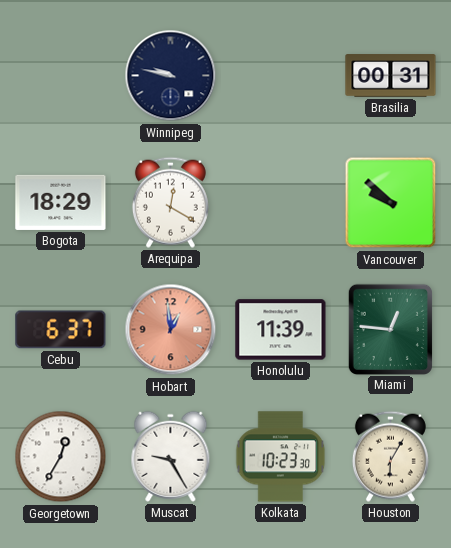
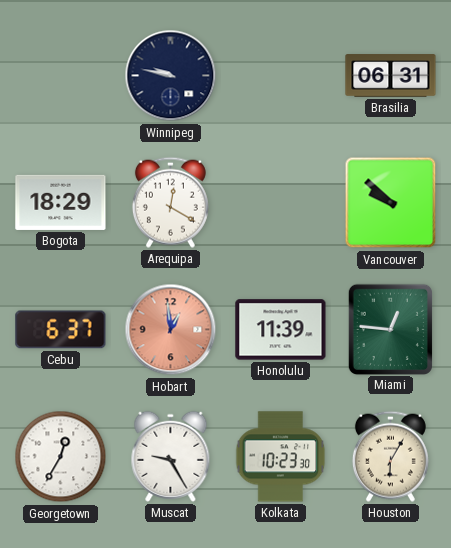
Brasilia: 00:31 -> 06:31 (391, 76)
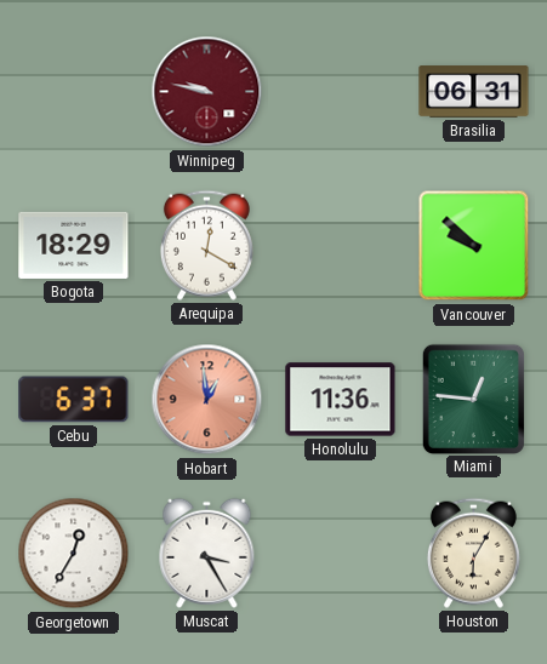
Winnipeg dial: navy -> burgundy (207, 92)
Honolulu: 11:39 -> 11:36 (341, 400)
Muscat: 9:25 -> 3:25 (207, 553)
Kolkata: 10:23 -> none (281, 457)
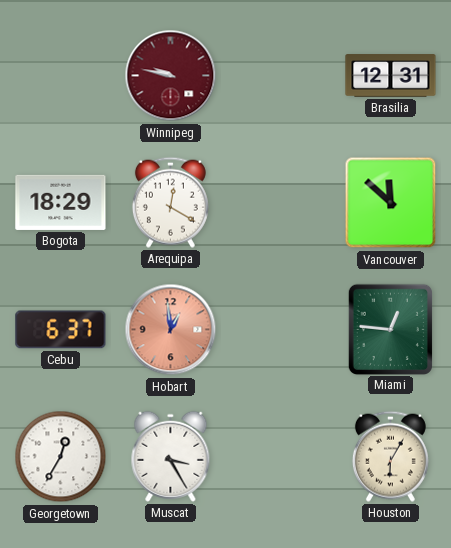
Brasilia: 06:31 -> 12:31 (391, 76)
Vancouver: 9:52 -> 11:52 (391, 203)
Honolulu: 11:36 -> none (341, 400)
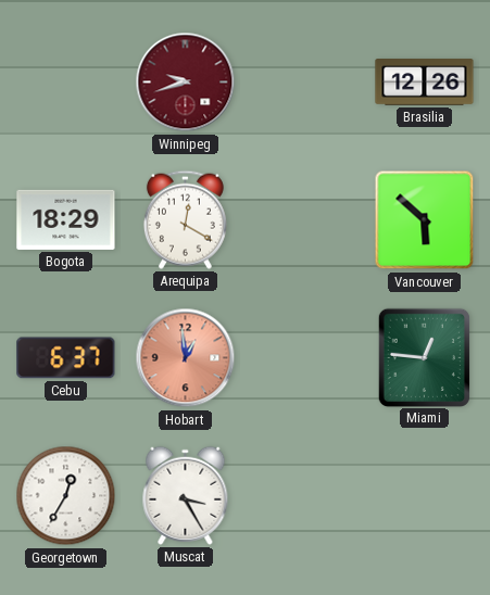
Winnipeg: 9:47 -> 9:42 (186, 83)
Brasilia: 12:31 -> 12:26 (425, 83)
Vancouver: 11:52 -> 5:52 (425, 220)
Houston: 6:05 -> none (390, 456)
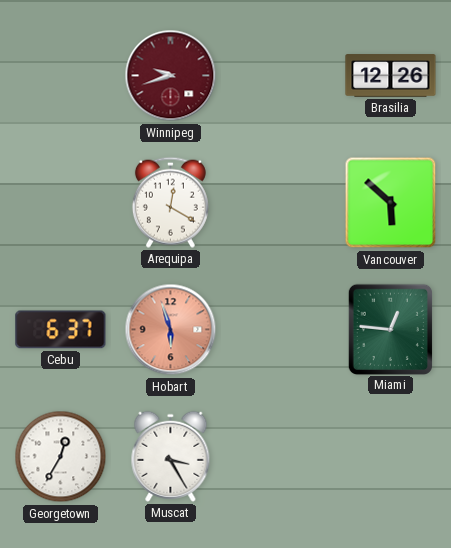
Bogota: 18:29 -> none (66, 219)
Hobart: 12:59 -> 5:57 (171, 330)
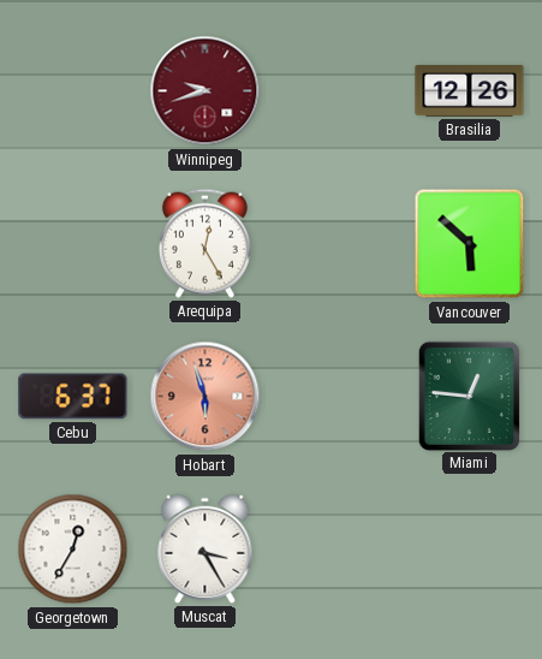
Arequipa: 12:20 -> 12:25 (204, 243)
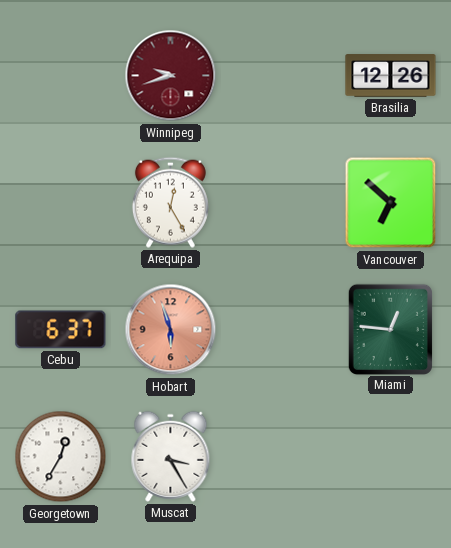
Vancouver: 5:52 -> 6:52 (391, 203)
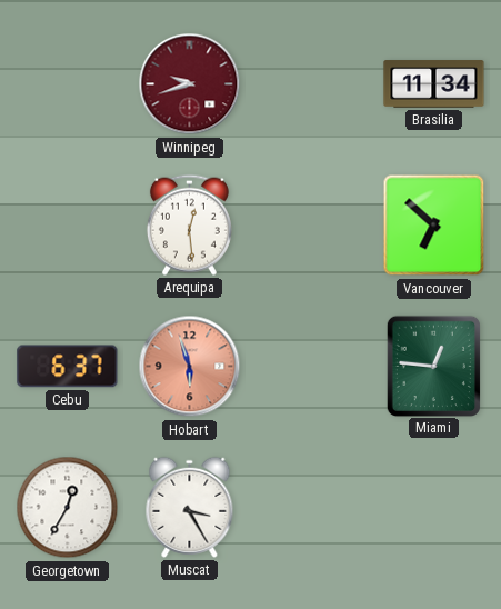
Brasilia: 12:26 -> 11:34 (434, 84)
Arequipa: 12:25 -> 12:29 (189, 224)
